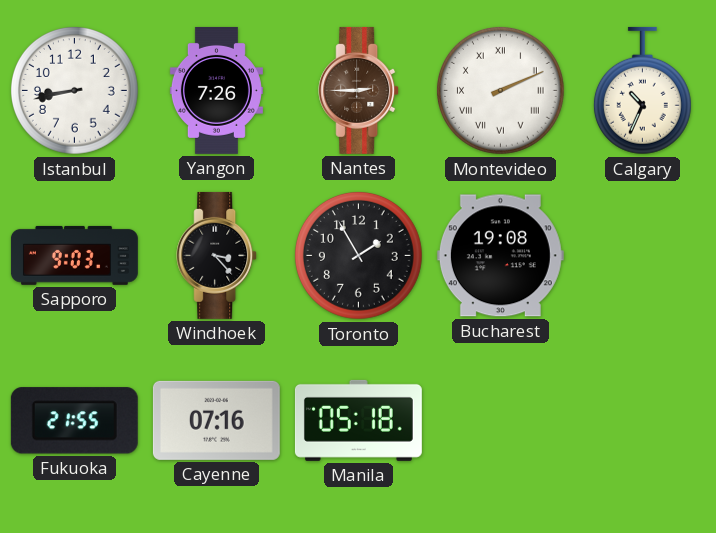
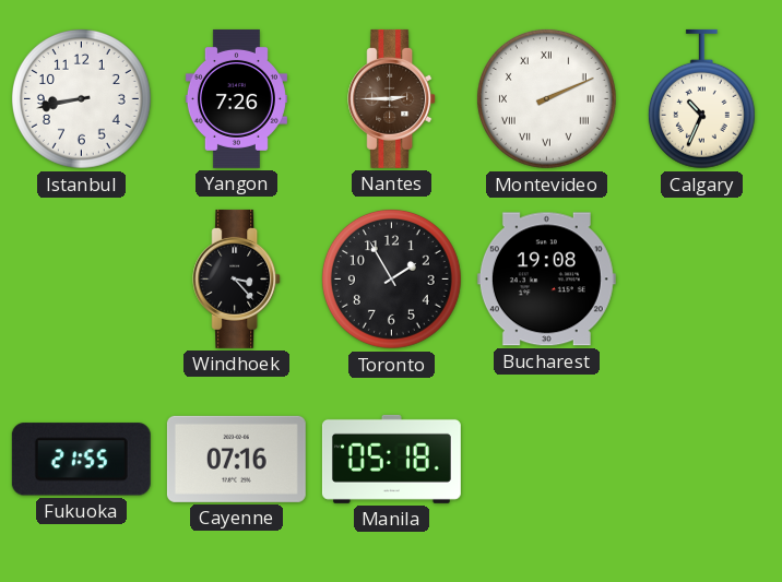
Sapporo: 9:03 -> none (74, 255)
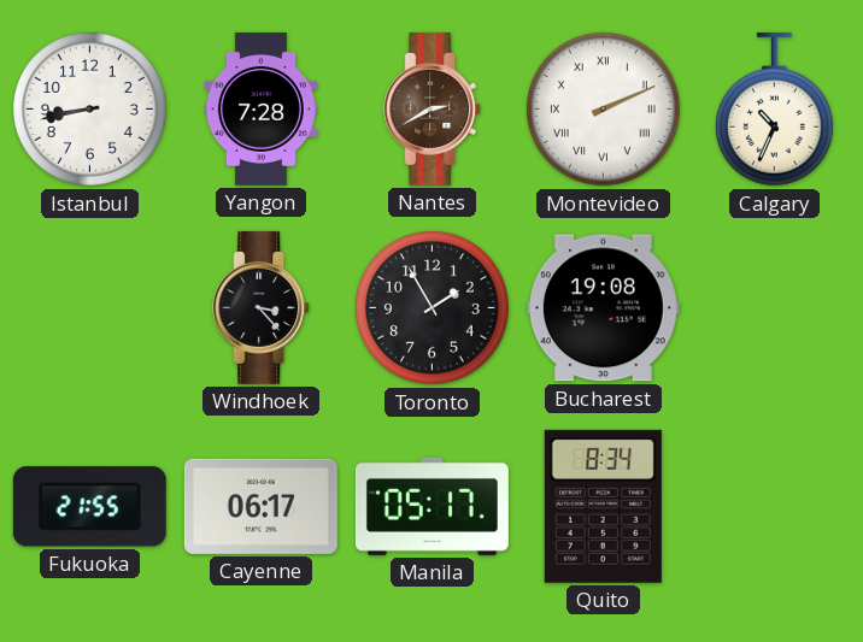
Yangon: 7:26 -> 7:28 (260, 108)
Nantes: 2:45 -> 2:40 (433, 108)
Cayenne: 07:16 -> 06:17 (260, 506)
Manila: 05:18 -> 05:17 (431, 506)
Quito: none -> 8:34 (603, 506)
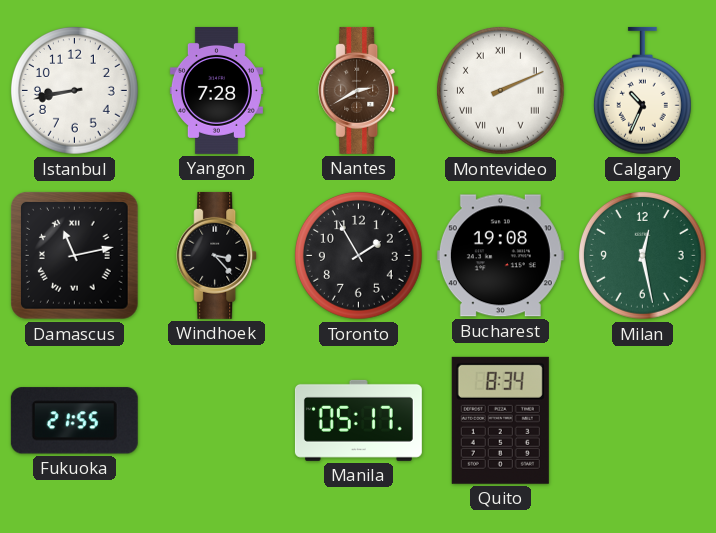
Damascus: none -> 11:13 (75, 256)
Milan: none -> 12:28 (642, 255)
Cayenne: 06:17 -> none (260, 506)
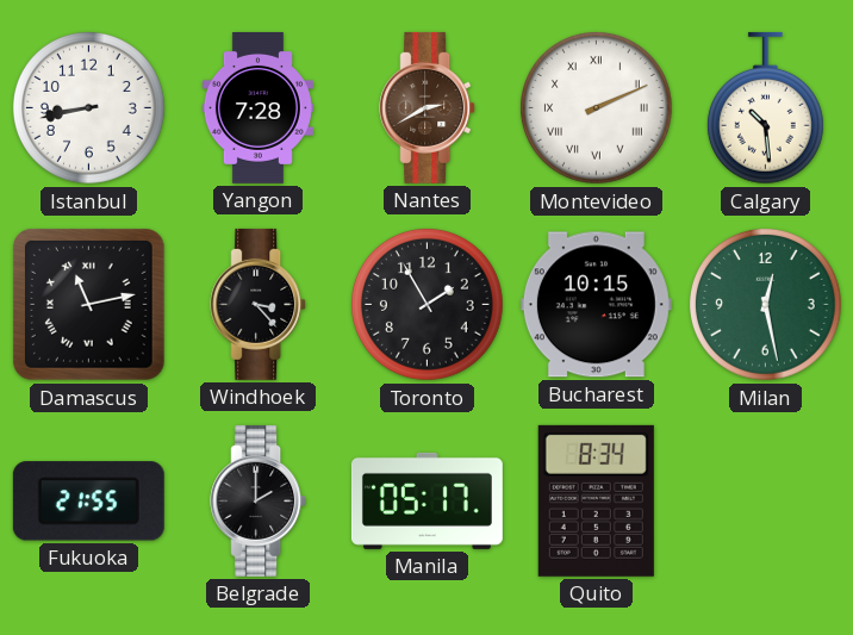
Calgary: 10:34 -> 10:29 (765, 108)
Bucharest: 19:08 -> 10:15 (596, 305)
Belgrade: none -> 2:00 (259, 500)
